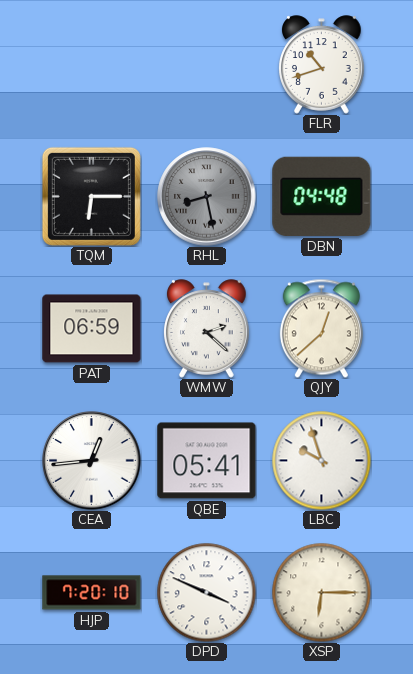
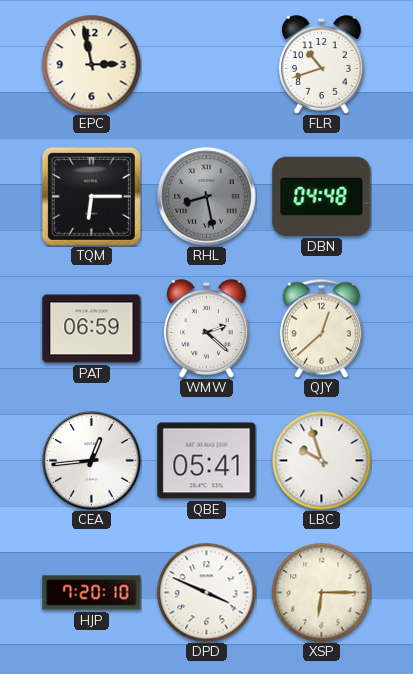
EPC: none -> 2:58 (92, 65)
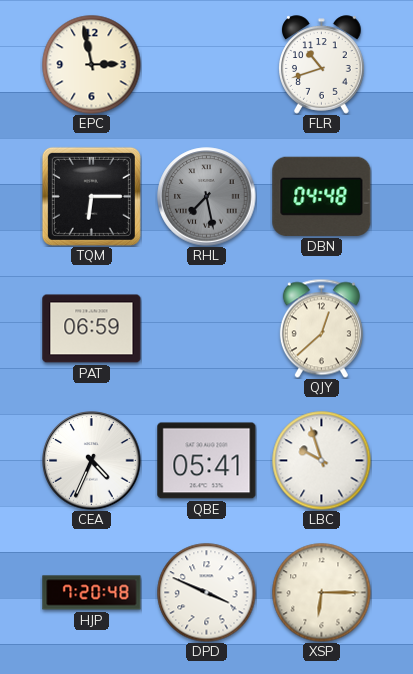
RHL: 8:28 -> 7:28 (207, 197)
WMW: 2:22 -> none (207, 329)
CEA: 12:44 -> 4:34 (92, 461)
HJP: 7:20:10 -> 7:20:48 (92, 593)
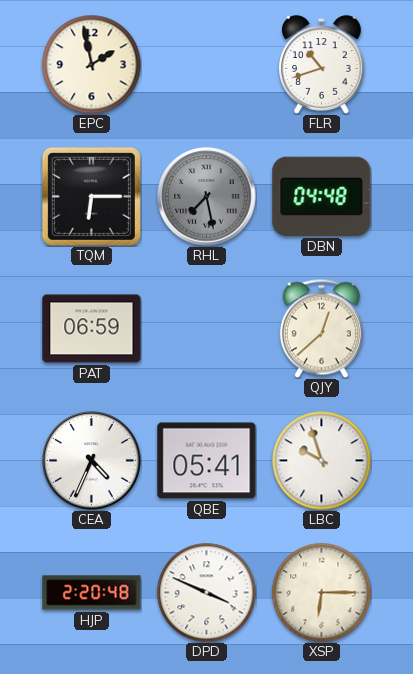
EPC: 2:58 -> 1:58 (92, 65)
HJP: 7:20 -> 2:20 (92, 593)
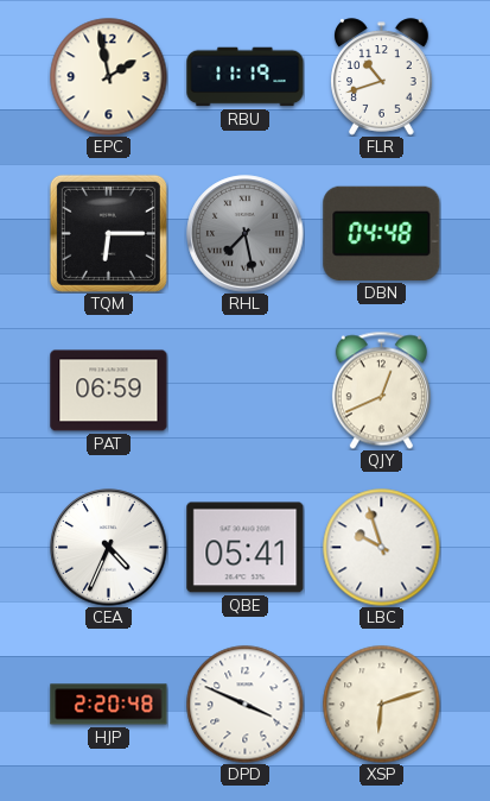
RBU: none -> 11:19 (246, 77)
QJY: 12:38 -> 12:41 (381, 390)
XSP: 6:15 -> 6:12 (382, 705)
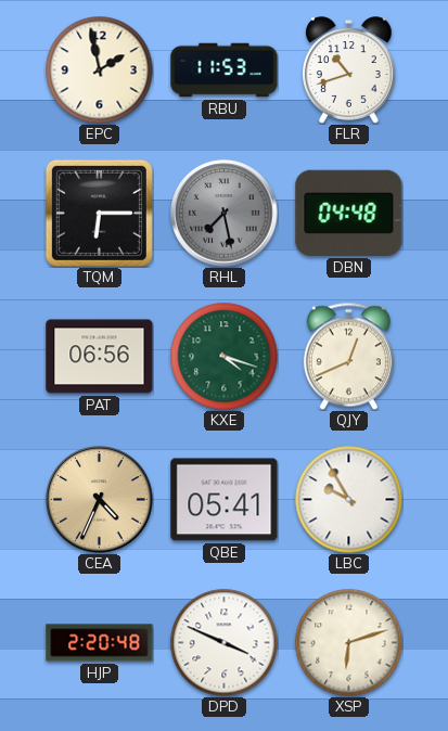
RBU: 11:19 -> 11:53 (225, 70)
PAT: 06:59 -> 06:56 (100, 357)
KXE: none -> 4:18 (225, 357)
CEA dial: white -> champagne (100, 500)
LBC: 9:57 -> 9:55 (349, 500)
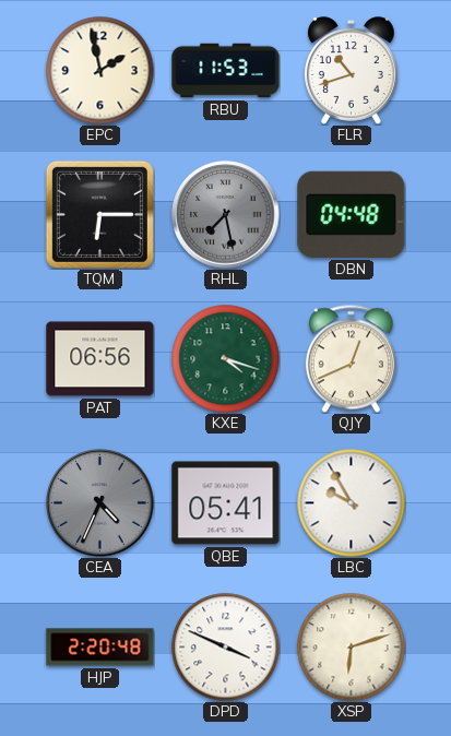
CEA dial: champagne -> grey (100, 503)
